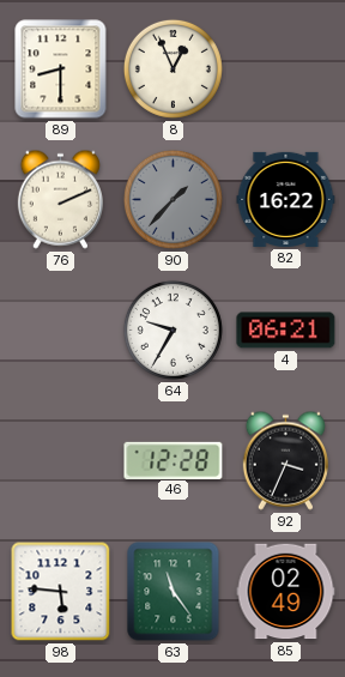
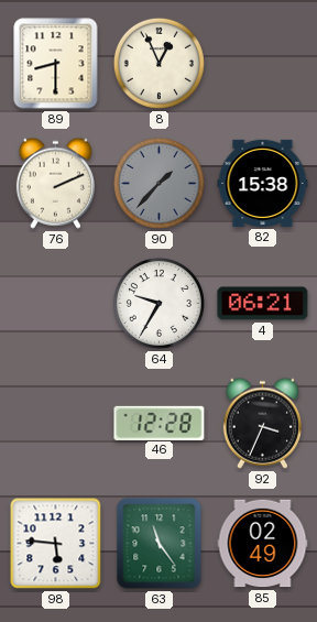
82: 16:22 -> 15:38 (263, 183)
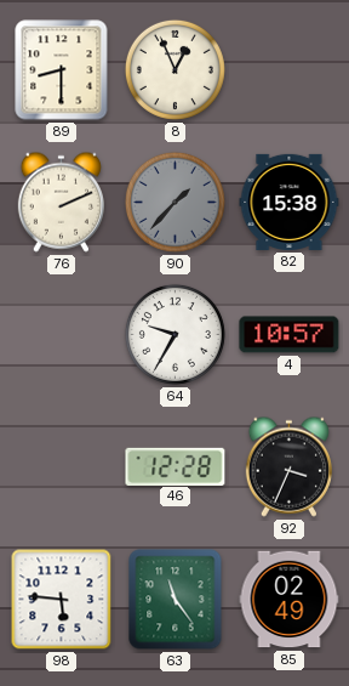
4: 06:21 -> 10:57 (290, 335)
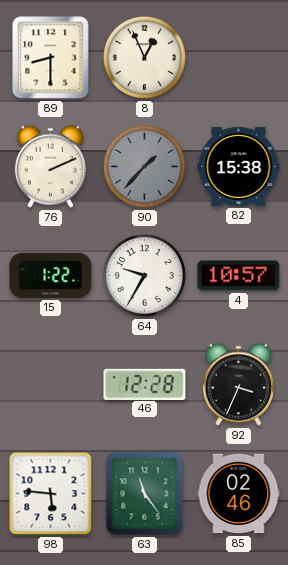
15: none -> 1:22 (51, 275)
85: 02:49 -> 02:46 (239, 494)
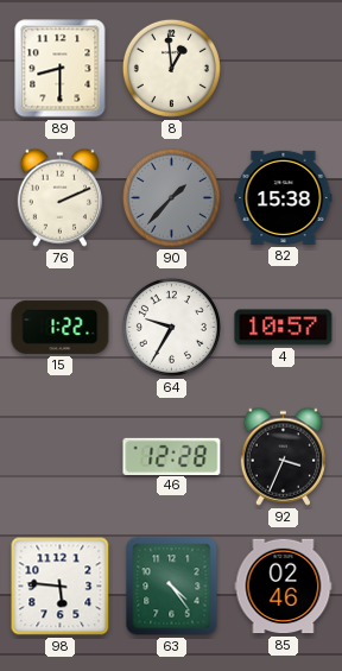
8: 12:56 -> 12:59 (171, 68)
63: 11:24 -> 4:24 (172, 587)
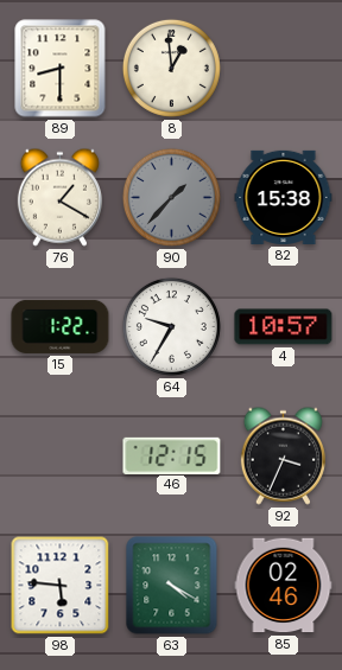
76: 2:11 -> 1:20 (59, 197)
46: 12:28 -> 12:15 (172, 455)
63: 4:24 -> 4:20 (172, 586)
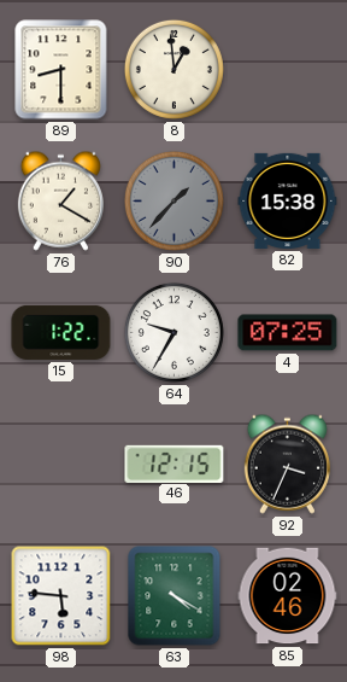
4: 10:57 -> 07:25 (288, 333)
